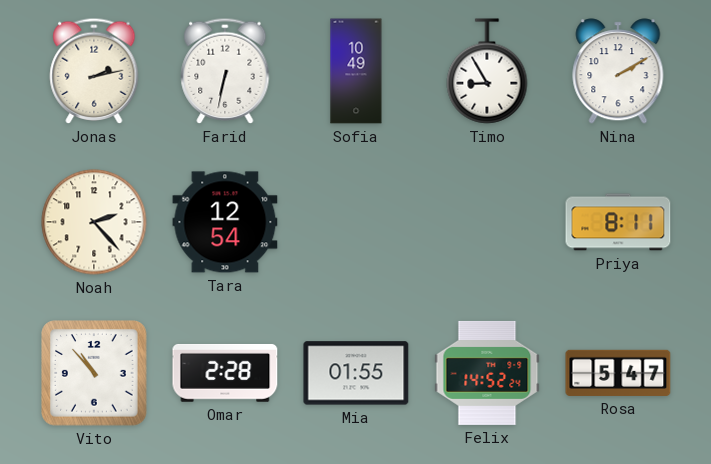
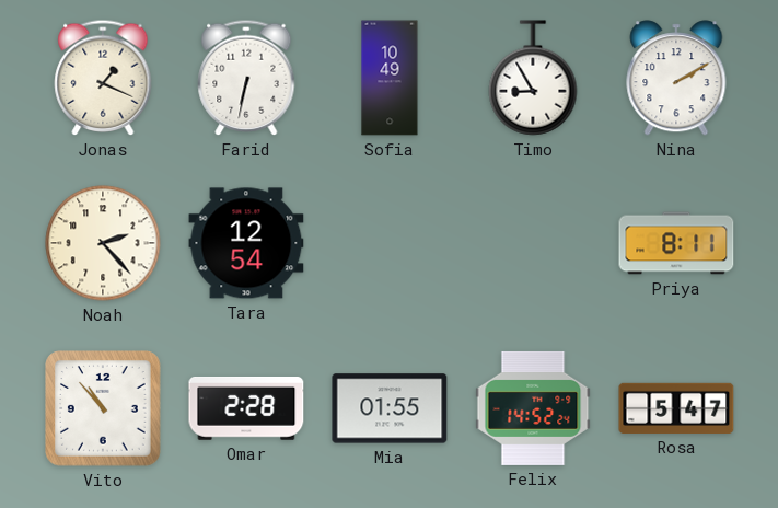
Jonas: 2:13 -> 1:19 (103, 78)
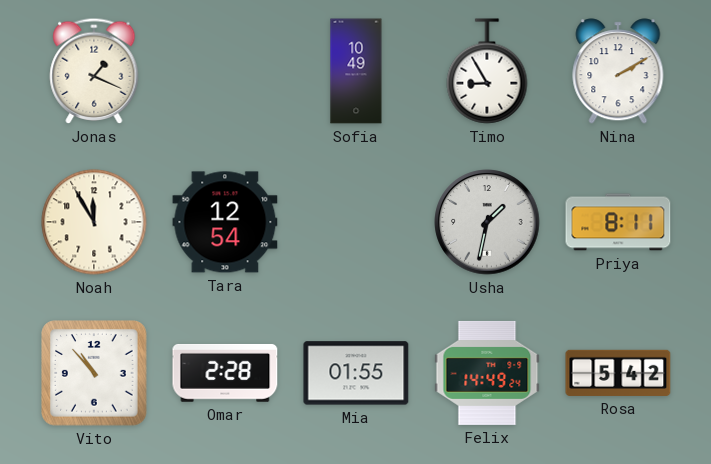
Farid: 6:32 -> none (246, 78)
Noah: 2:23 -> 11:55 (94, 222)
Usha: none -> 1:32 (487, 222)
Felix: 14:52 -> 14:49 (487, 373)
Rosa: 5:47 -> 5:42 (618, 373)
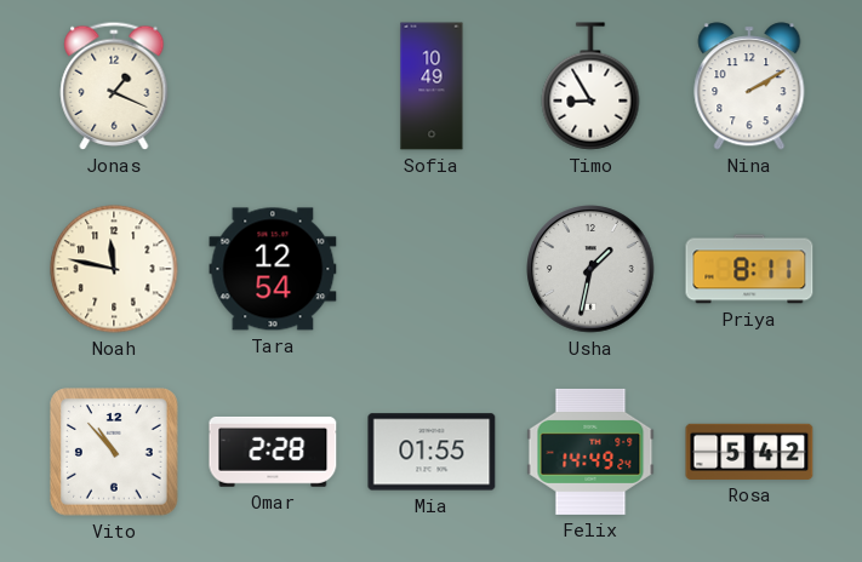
Noah: 11:55 -> 11:47 (114, 269)
